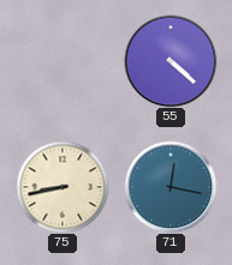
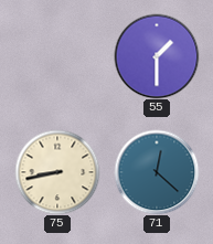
55: 4:22 -> 1:30 (157, 56)
71: 12:17 -> 12:22 (157, 172)
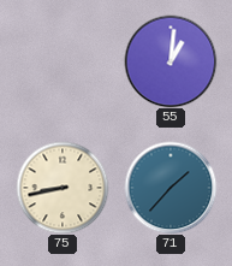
55: 1:30 -> 1:01 (171, 61)
71: 12:22 -> 1:37 (171, 188)
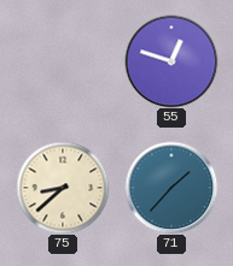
55: 1:01 -> 12:48 (171, 61)
75: 8:43 -> 8:38 (63, 188)
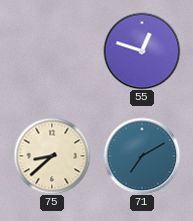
71: 1:37 -> 7:10 (142, 156)
